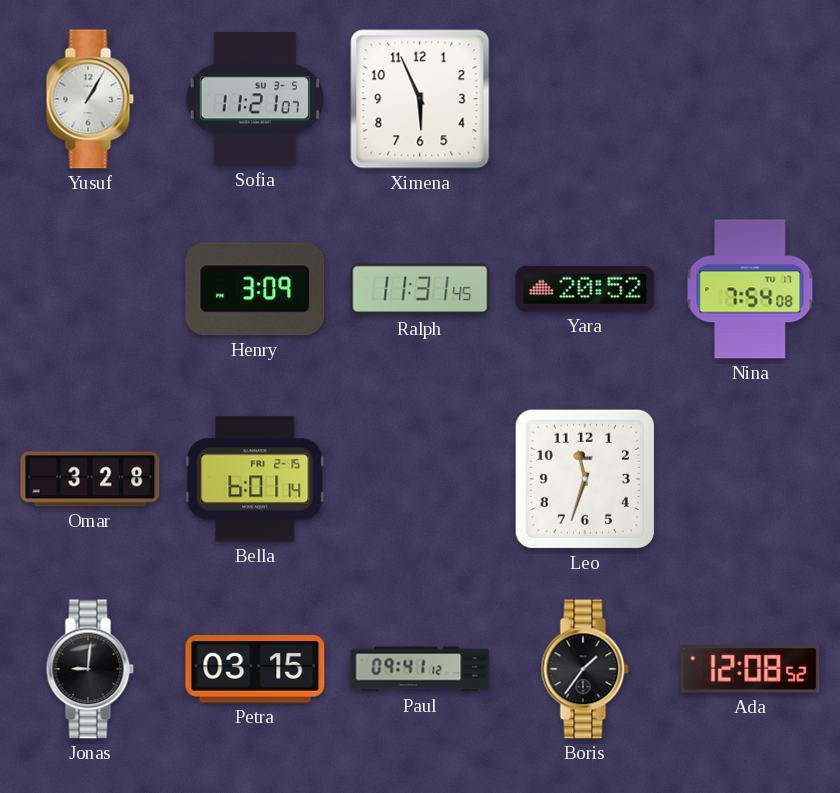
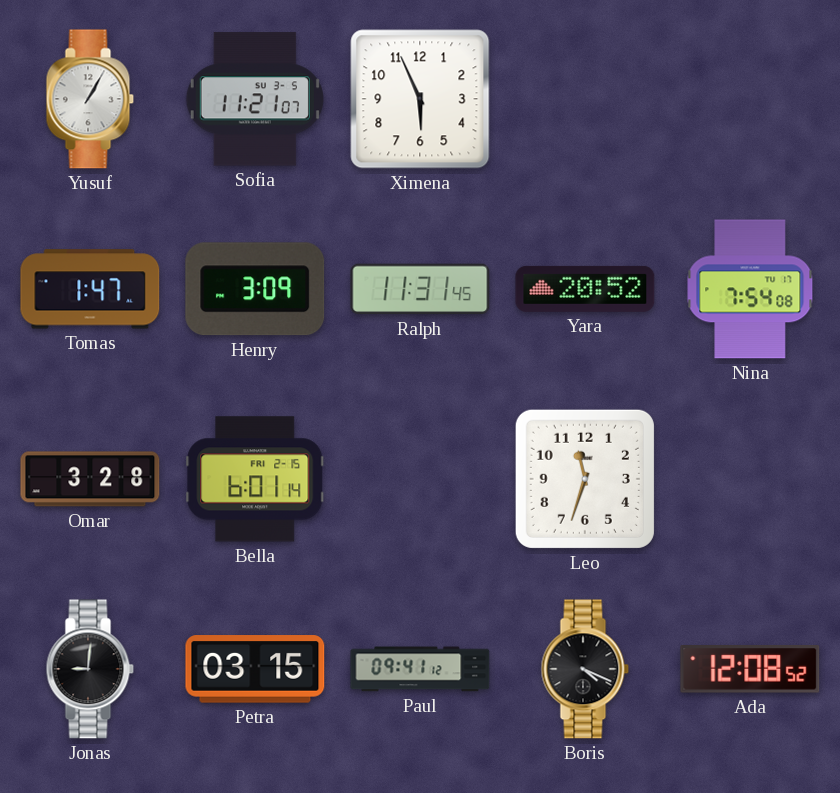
Tomas: none -> 1:47 (90, 289)
Boris: 1:36 -> 4:19 (585, 669)
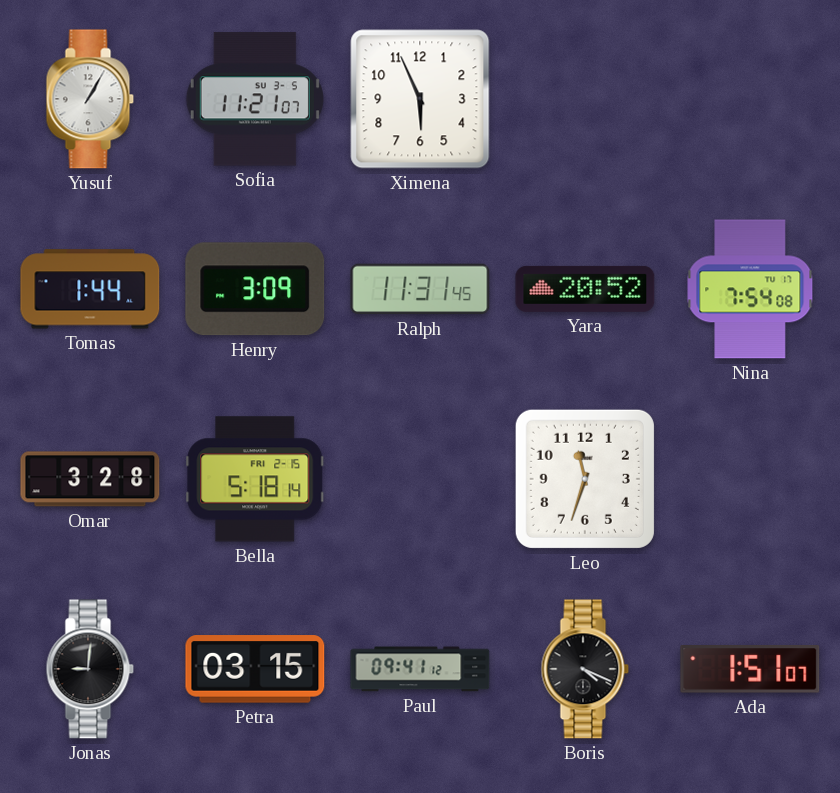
Tomas: 1:47 -> 1:44 (90, 289)
Bella: 6:01 -> 5:18 (255, 479)
Ada: 12:08 -> 1:51 (750, 670)
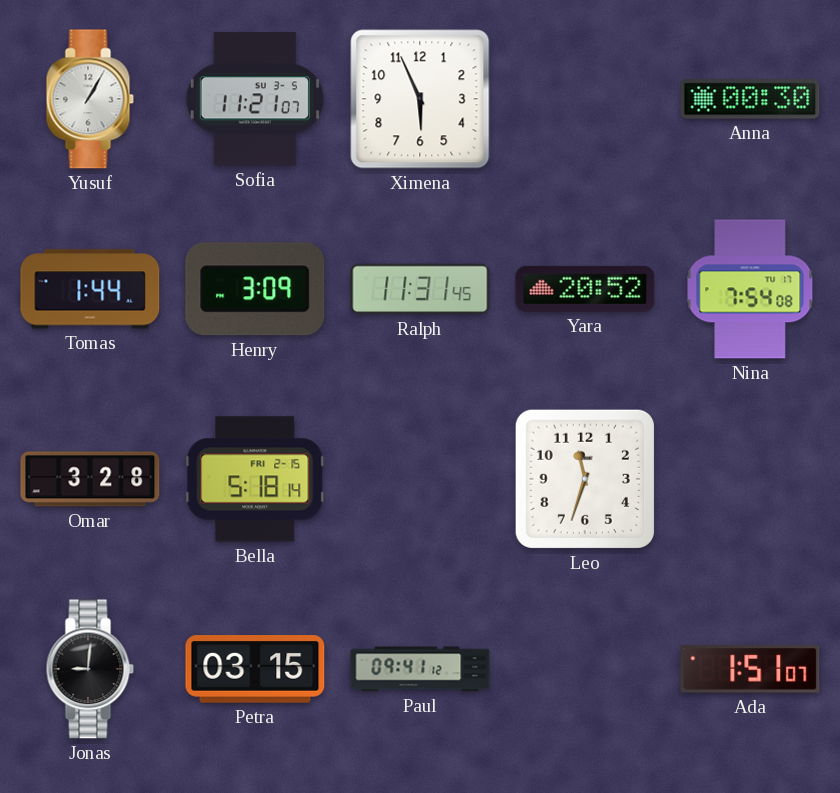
Anna: none -> 00:30 (750, 99)
Boris: 4:19 -> none (585, 669)
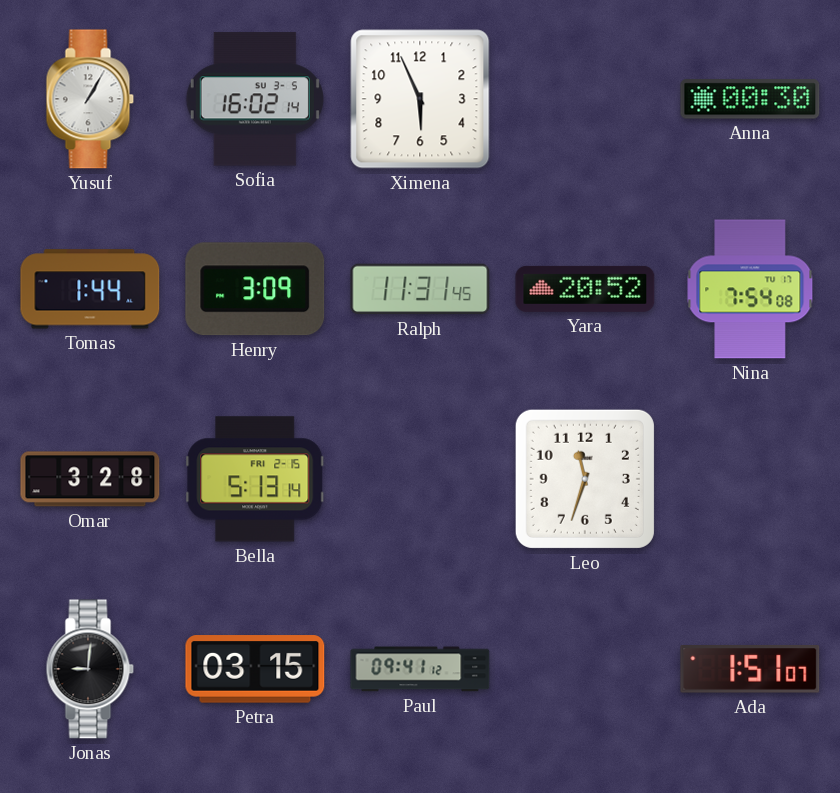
Sofia: 11:21 -> 16:02 (255, 99)
Bella: 5:18 -> 5:13 (255, 479)
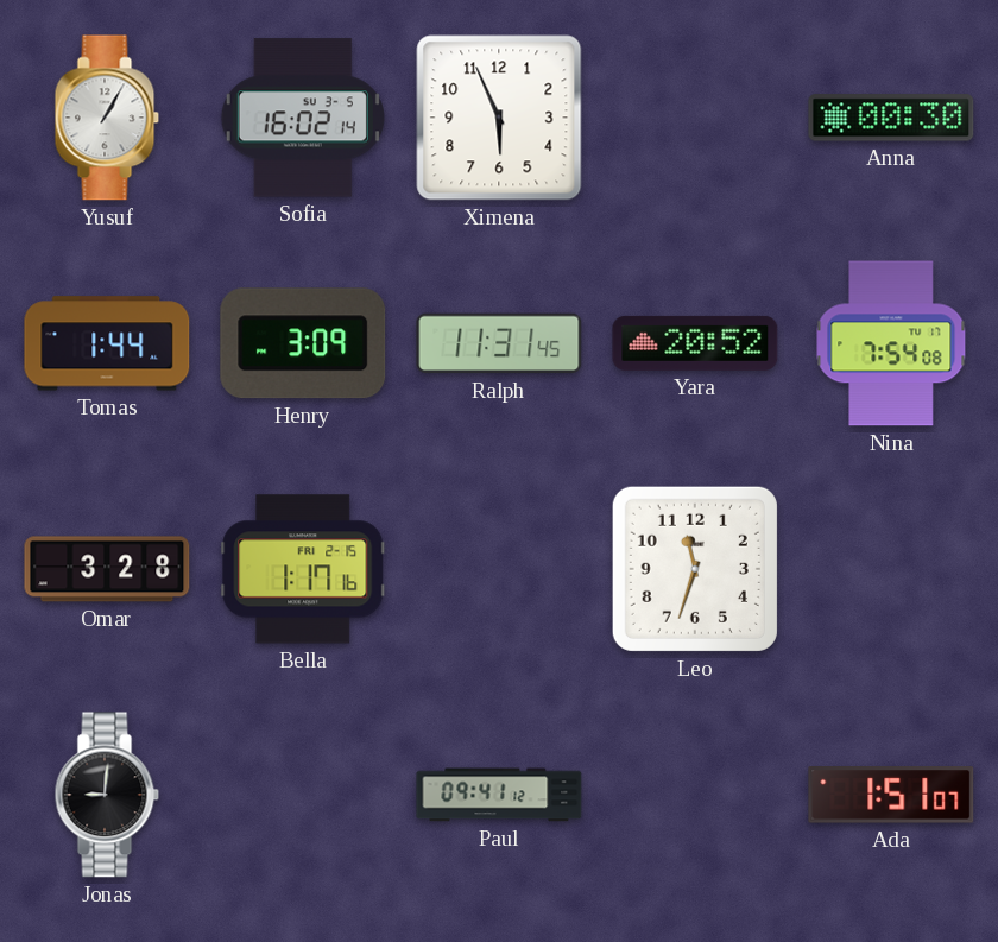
Bella: 5:13 -> 1:17 (303, 569)
Petra: 03:15 -> none (255, 669)
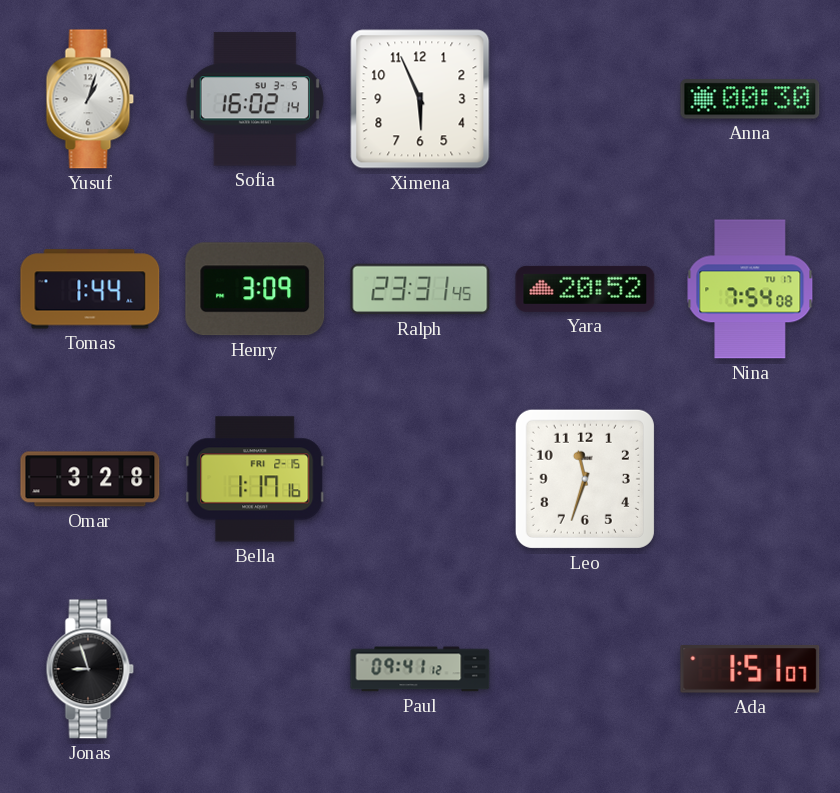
Yusuf: 1:05 -> 1:03 (90, 99)
Ralph: 11:31 -> 23:31 (420, 289)
Jonas: 9:01 -> 8:57 (90, 669)
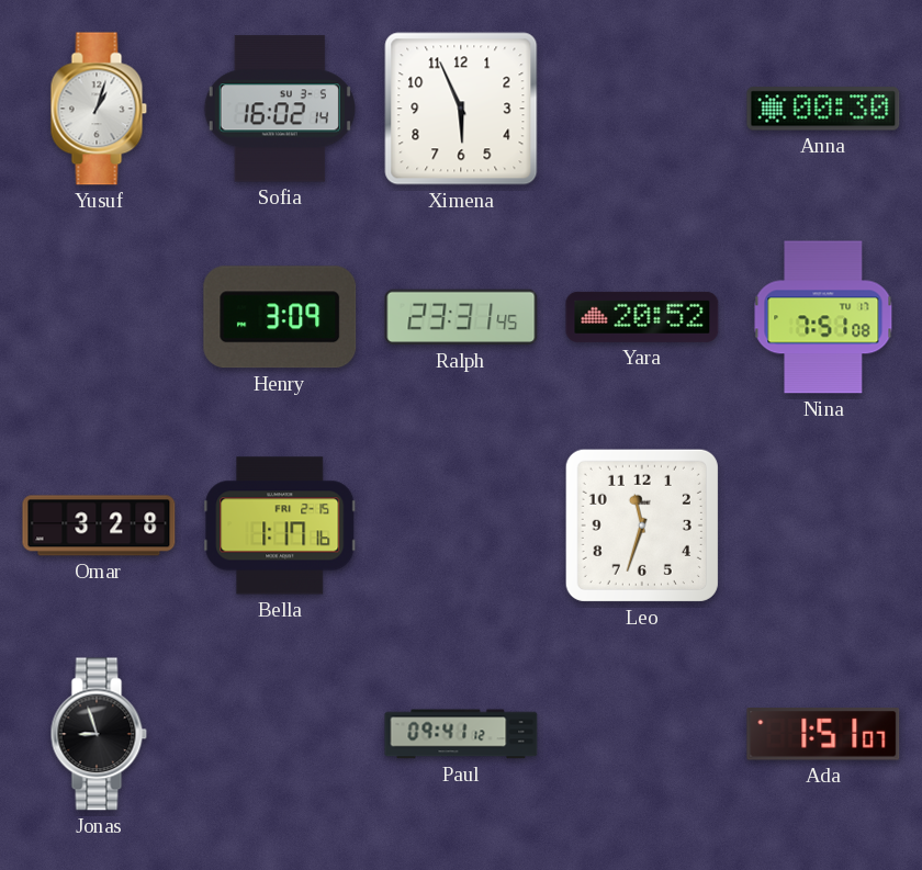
Tomas: 1:44 -> none (90, 289)
Nina: 7:54 -> 7:51 (823, 317)
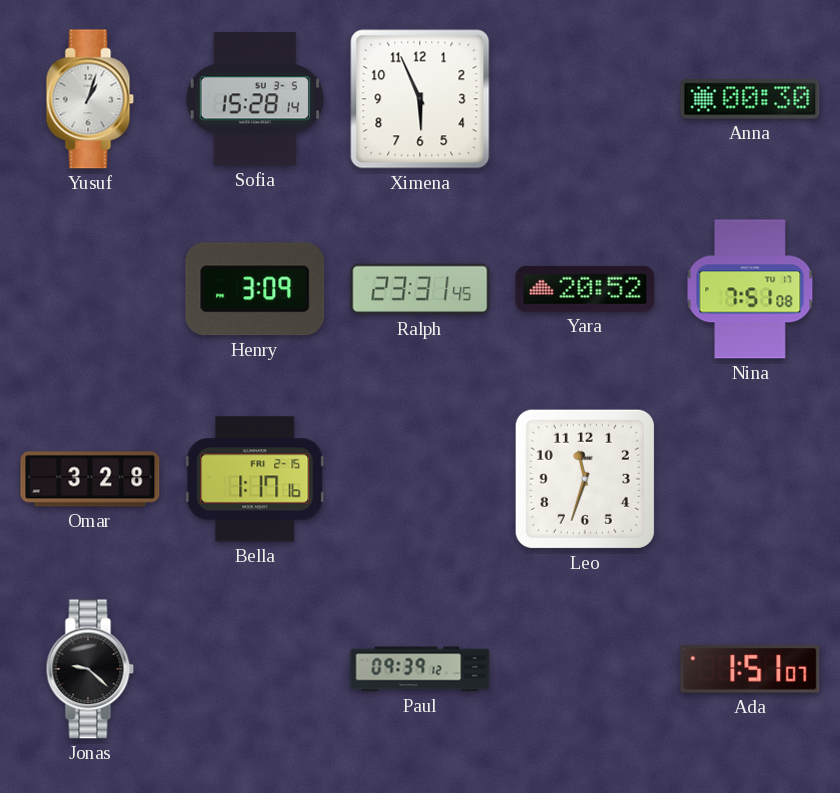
Sofia: 16:02 -> 15:28 (255, 99)
Jonas: 8:57 -> 9:22 (90, 669)
Paul: 09:41 -> 09:39 (420, 669)
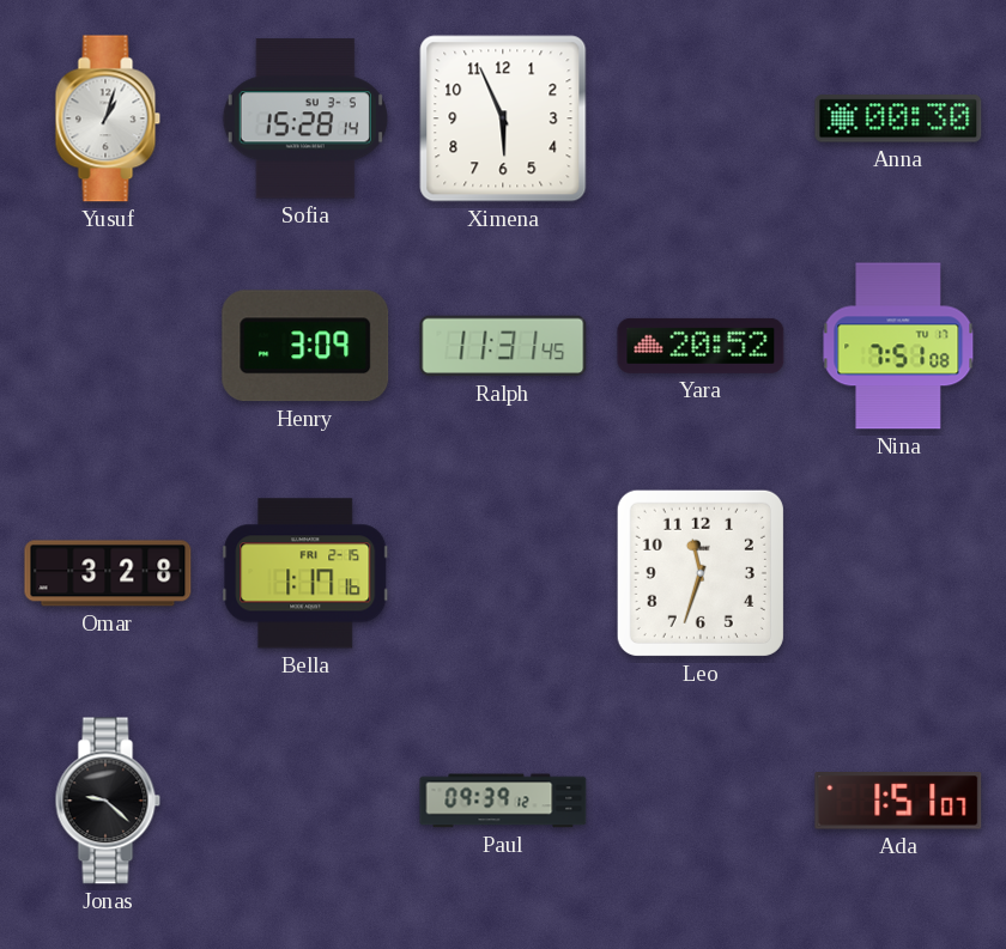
Ralph: 23:31 -> 11:31 (503, 346)
